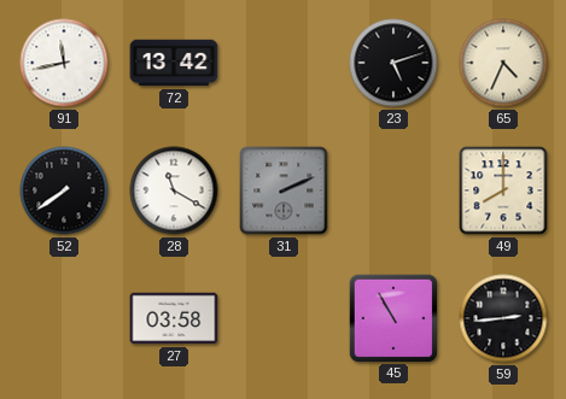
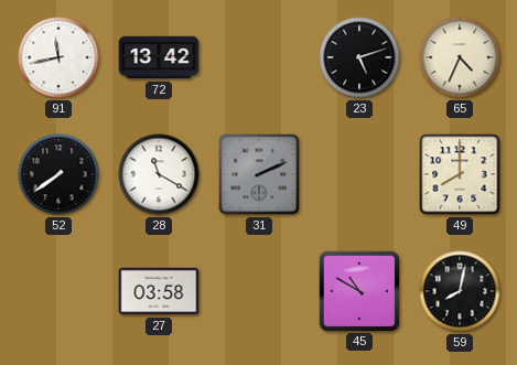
45: 10:55 -> 10:50 (358, 290)
59: 2:44 -> 8:02 (460, 291)
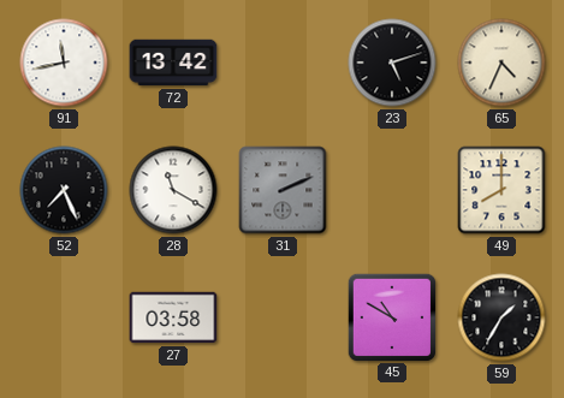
52: 7:39 -> 7:26 (64, 190)
59: 8:02 -> 1:35 (501, 317)
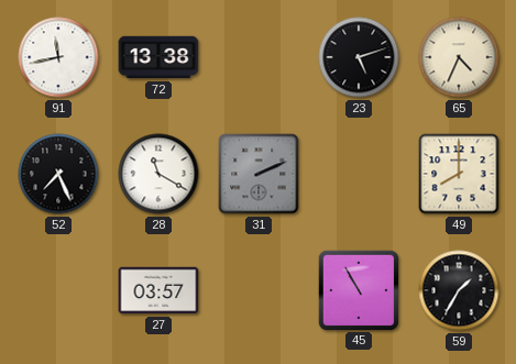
72: 13:42 -> 13:38 (158, 57)
27: 03:58 -> 03:57 (158, 290)
45: 10:50 -> 10:55 (358, 289)
